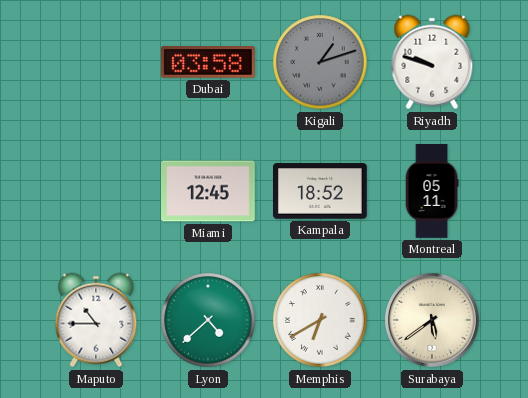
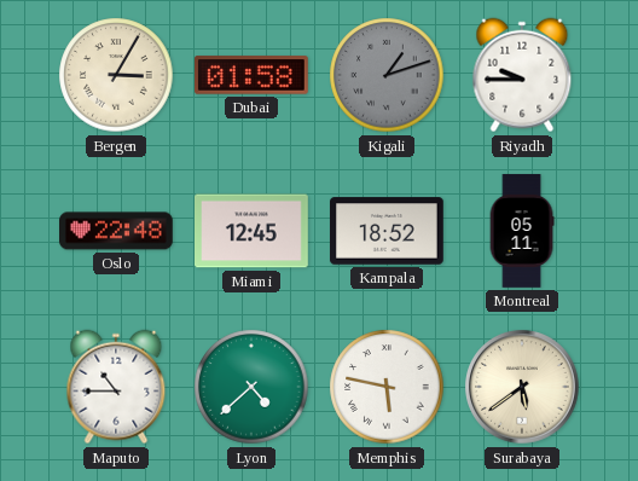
Bergen: none -> 3:05 (116, 75)
Dubai: 03:58 -> 01:58 (253, 75)
Riyadh: 9:48 -> 9:45 (522, 75)
Oslo: none -> 22:48 (117, 231)
Memphis: 6:40 -> 5:47 (387, 387)
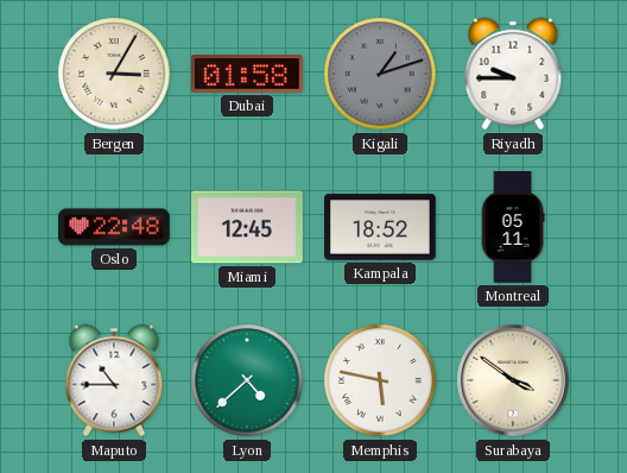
Surabaya: 5:39 -> 3:51 (513, 380)
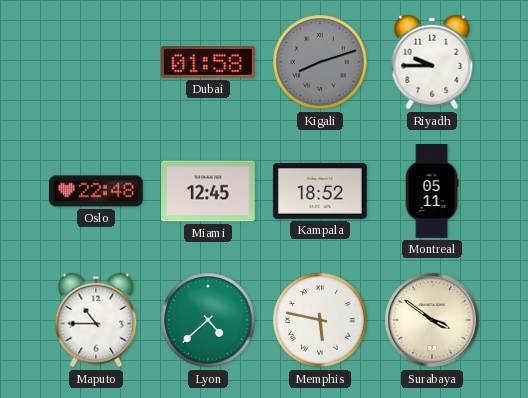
Bergen: 3:05 -> none (114, 74)
Kigali: 1:12 -> 8:12 (320, 62)
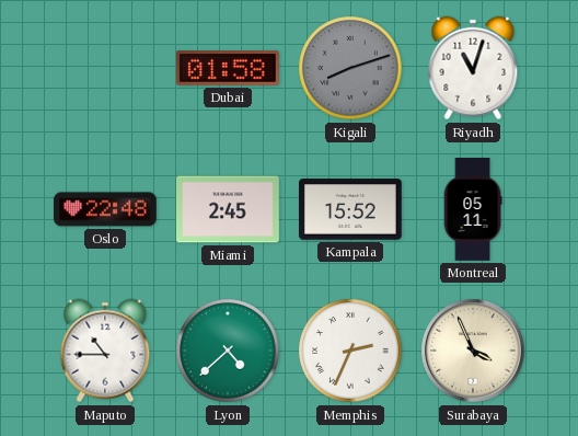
Riyadh: 9:45 -> 11:03 (473, 68)
Miami: 12:45 -> 2:45 (229, 209)
Kampala: 18:52 -> 15:52 (351, 209)
Memphis: 5:47 -> 2:34 (350, 351)
Surabaya: 3:51 -> 3:56 (473, 351)
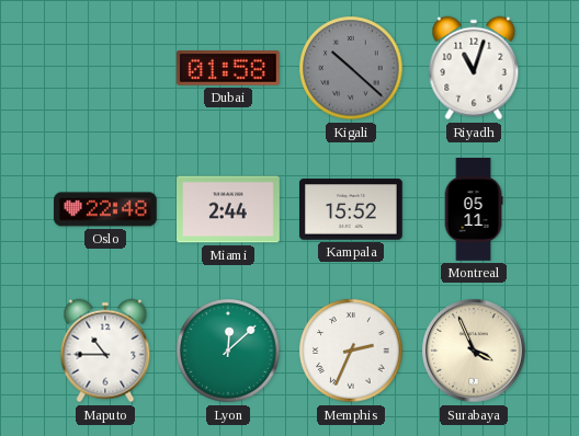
Kigali: 8:12 -> 10:22 (351, 68)
Miami: 2:45 -> 2:44 (229, 209)
Lyon: 4:38 -> 12:08 (228, 351)
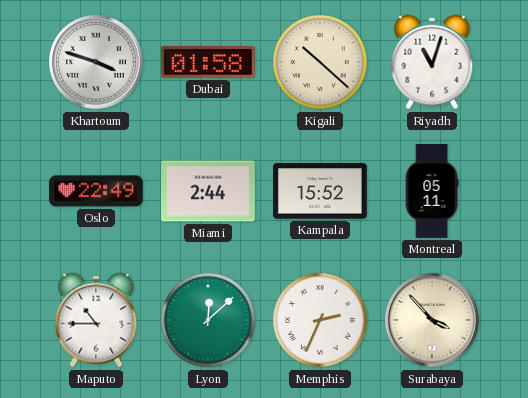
Khartoum: none -> 3:48 (96, 62)
Kigali dial: grey -> cream (320, 62)
Oslo: 22:48 -> 22:49 (97, 191)
Surabaya: 3:56 -> 3:53 (432, 320)
